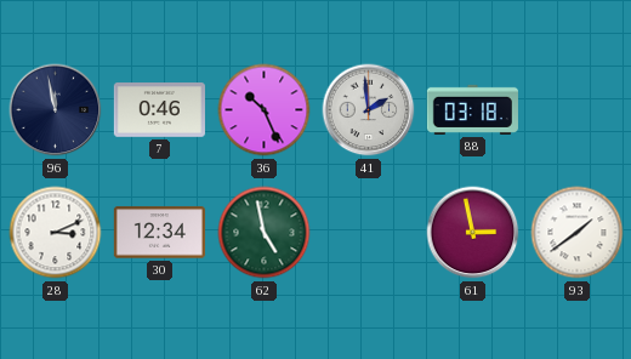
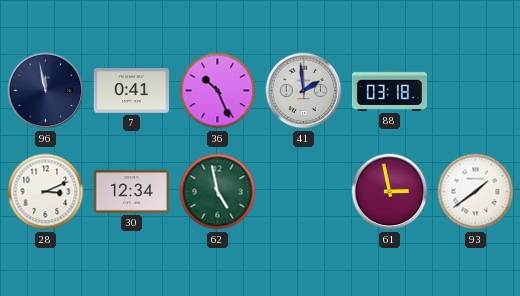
7: 0:46 -> 0:41 (131, 91)
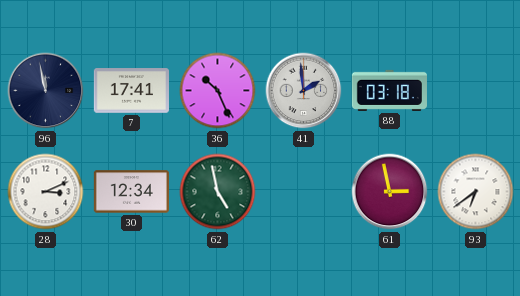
7: 0:41 -> 17:41 (131, 91)
93: 1:39 -> 6:39 (476, 192)
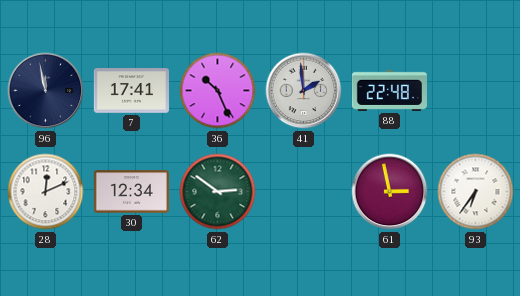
88: 03:18 -> 22:48 (389, 90)
28: 3:11 -> 12:11 (46, 192)
62: 4:58 -> 2:51 (218, 192)
93: 6:39 -> 6:36 (476, 192)
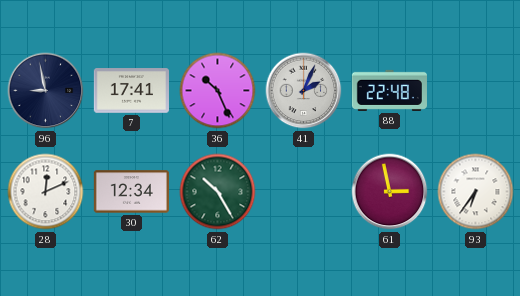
96: 11:58 -> 8:58 (46, 91)
41: 1:59 -> 2:04 (304, 91)
62: 2:51 -> 10:25 (218, 192)
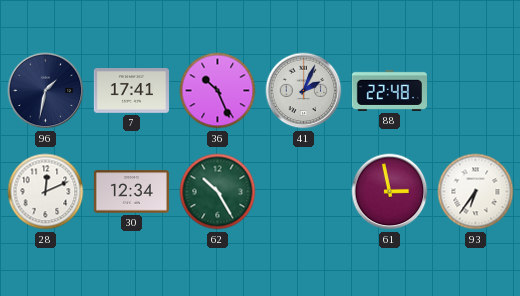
96: 8:58 -> 1:32 (46, 91)
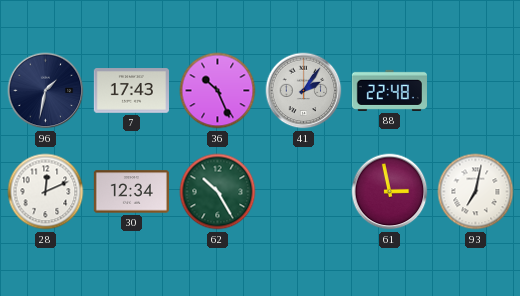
7: 17:41 -> 17:43 (131, 91)
41: 2:04 -> 2:06 (304, 91)
93: 6:36 -> 7:02 (476, 192)
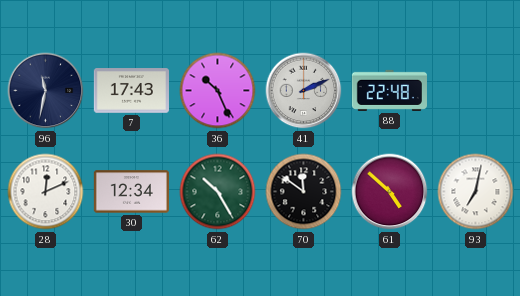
96: 1:32 -> 11:32 (46, 91)
41: 2:06 -> 2:11 (304, 91)
70: none -> 11:51 (304, 192)
61: 2:58 -> 4:52 (390, 192)
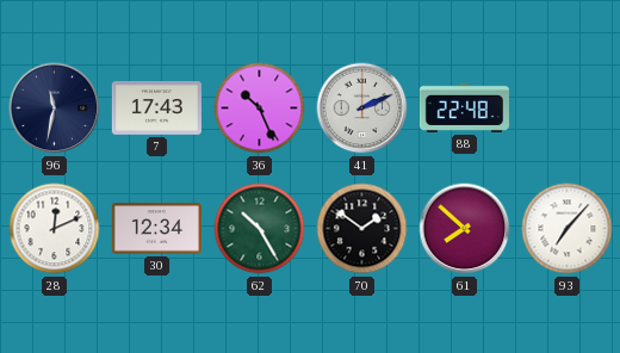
70: 11:51 -> 1:51 (362, 229)
61: 4:52 -> 7:52 (465, 229)
93: 7:02 -> 7:07 (568, 229)
